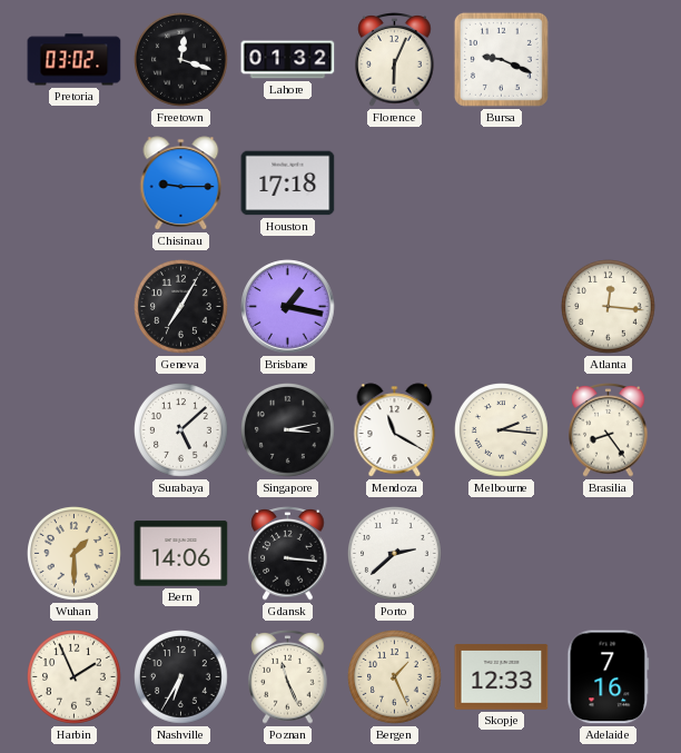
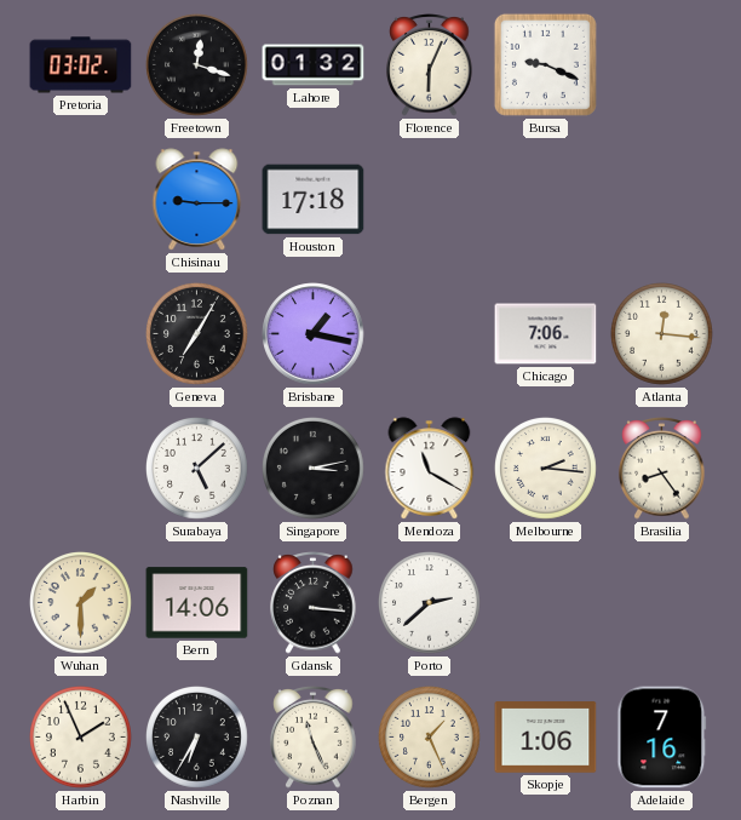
Chicago: none -> 7:06 (546, 334)
Skopje: 12:33 -> 1:06 (546, 738)
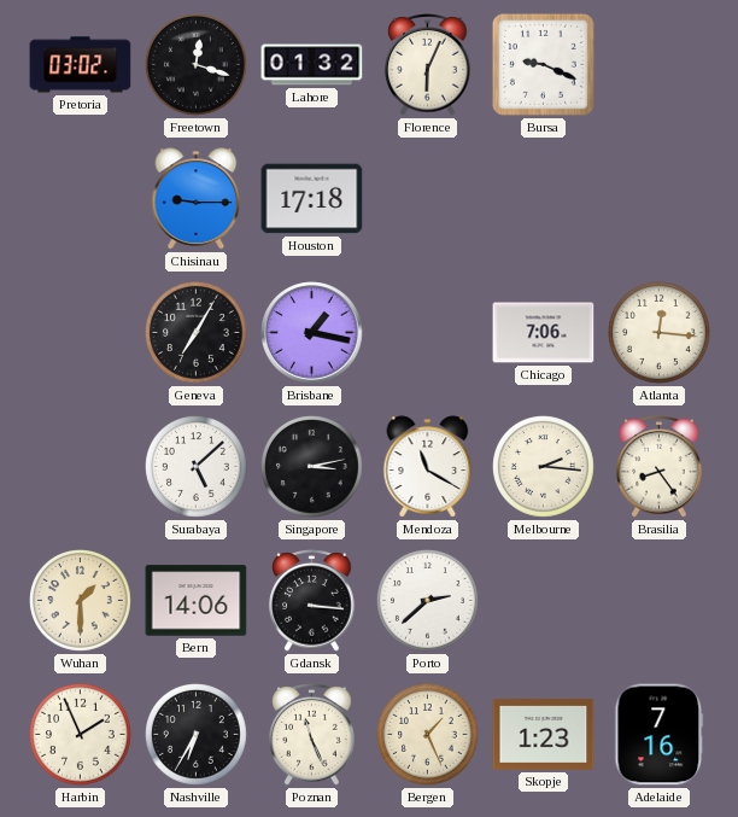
Skopje: 1:06 -> 1:23 (544, 735)
